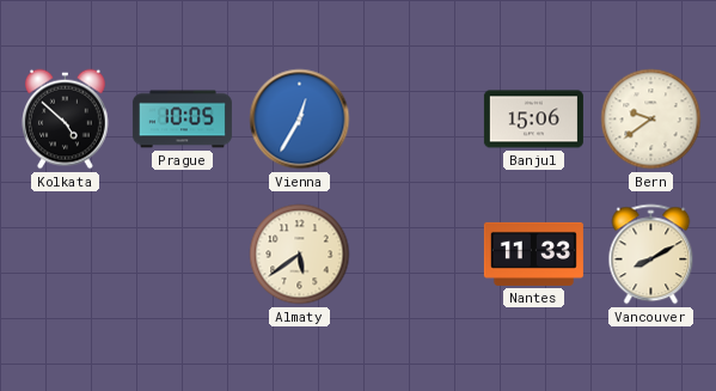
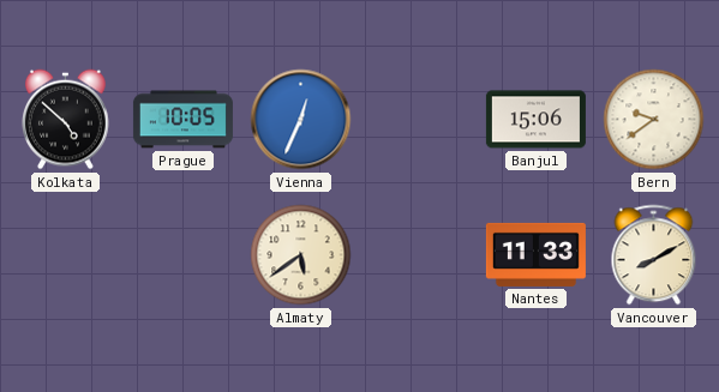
Vienna: 12:35 -> 12:34 (301, 120)
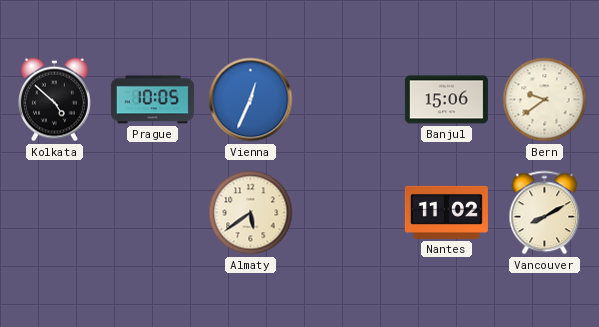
Nantes: 11:33 -> 11:02 (446, 212)
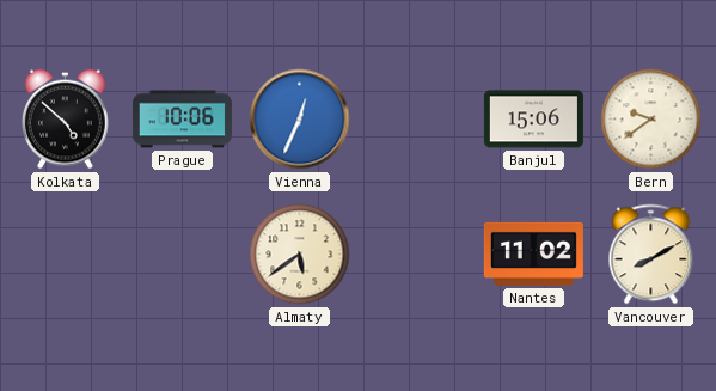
Prague: 10:05 -> 10:06 (182, 120)
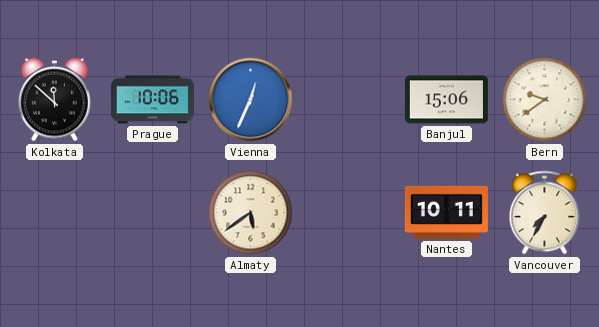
Kolkata: 4:52 -> 11:52 (55, 100)
Nantes: 11:02 -> 10:11 (446, 212)
Vancouver: 8:10 -> 7:35 (545, 213)
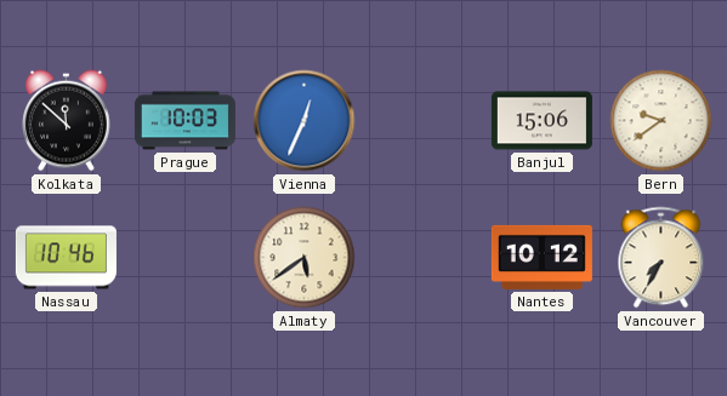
Prague: 10:06 -> 10:03 (184, 121)
Nassau: none -> 10:46 (66, 258)
Nantes: 10:11 -> 10:12 (541, 257)
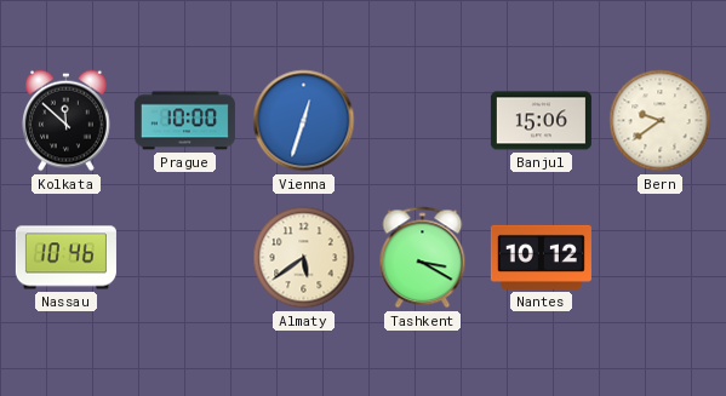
Prague: 10:03 -> 10:00 (184, 121)
Vienna: 12:34 -> 12:33 (304, 121)
Tashkent: none -> 3:20 (423, 258)
Vancouver: 7:35 -> none (661, 258)
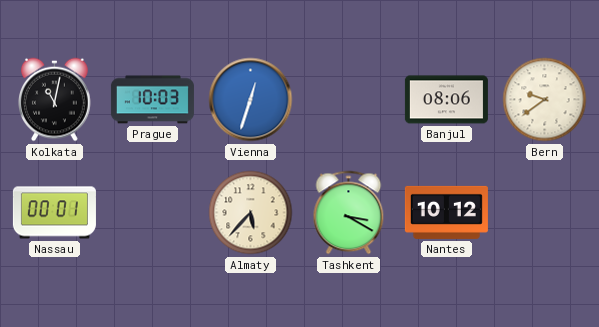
Kolkata: 11:52 -> 11:02 (55, 100)
Prague: 10:00 -> 10:03 (152, 100)
Banjul: 15:06 -> 08:06 (446, 100)
Nassau: 10:46 -> 00:01 (54, 213)
Almaty: 5:39 -> 5:37 (251, 213)
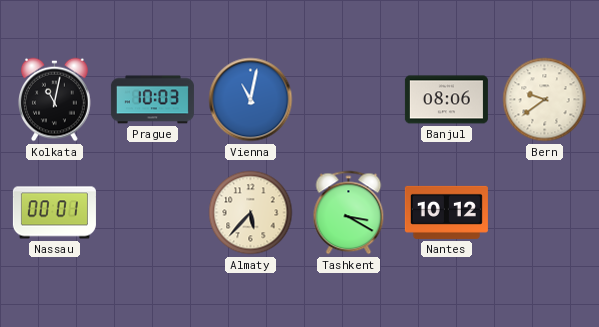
Vienna: 12:33 -> 11:02 (251, 100)
